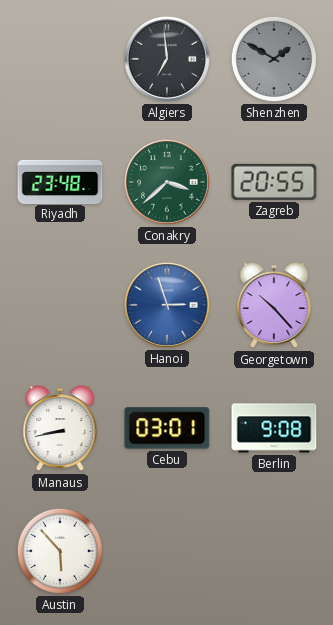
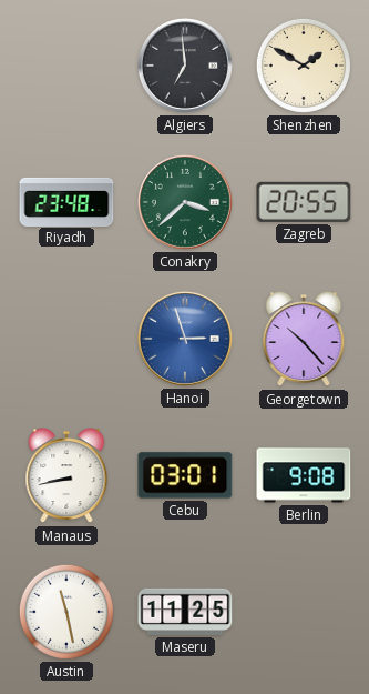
Shenzhen dial: grey -> cream (304, 66)
Austin: 5:53 -> 11:28 (66, 612)
Maseru: none -> 11:25 (185, 612)
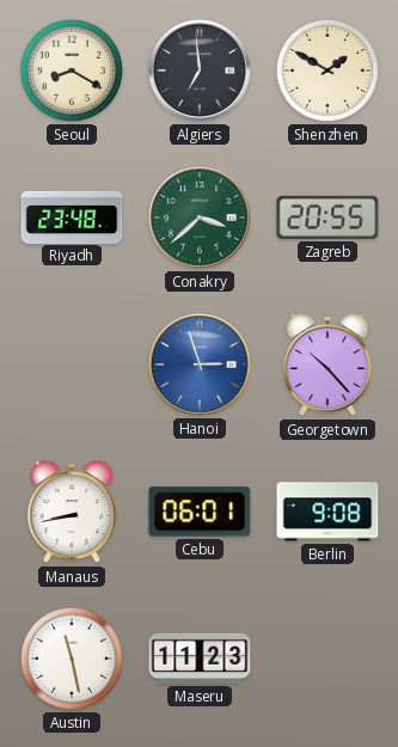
Seoul: none -> 8:20 (72, 71)
Cebu: 03:01 -> 06:01 (200, 512)
Maseru: 11:25 -> 11:23 (200, 659)
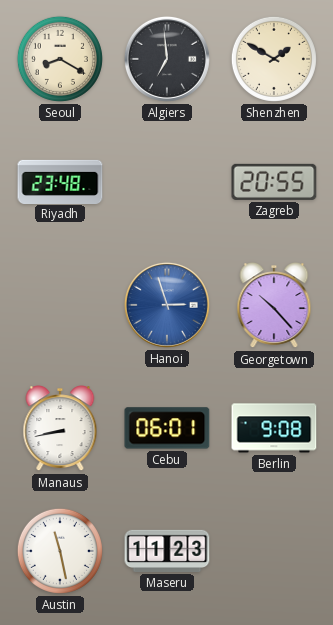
Conakry: 3:38 -> none (200, 218)
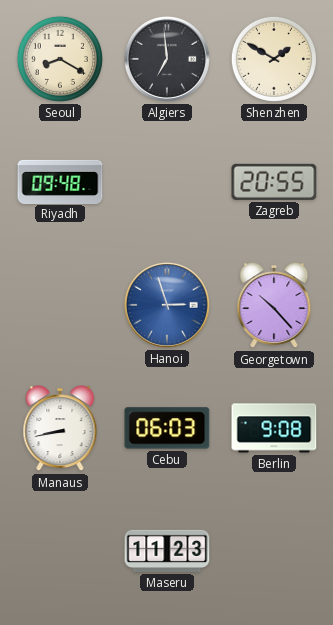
Riyadh: 23:48 -> 09:48 (60, 181)
Cebu: 06:01 -> 06:03 (167, 428)
Austin: 11:28 -> none (60, 551)
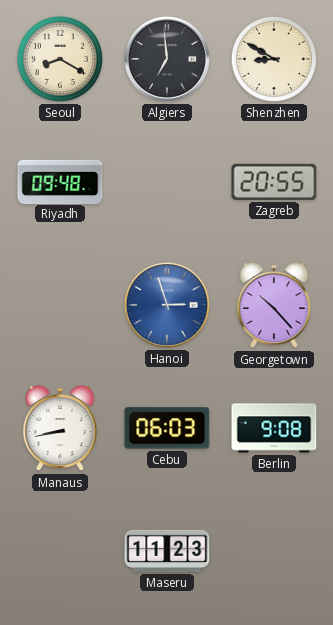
Shenzhen: 1:50 -> 8:50 (274, 59)
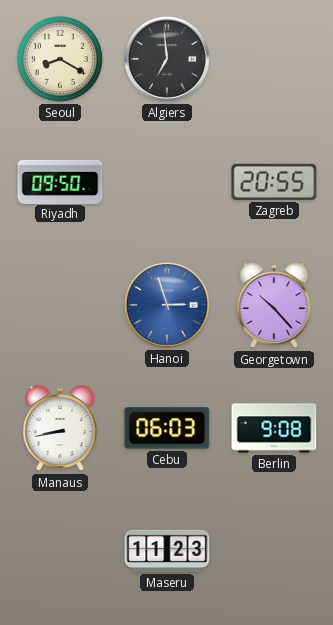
Shenzhen: 8:50 -> none (274, 59)
Riyadh: 09:48 -> 09:50 (60, 181)
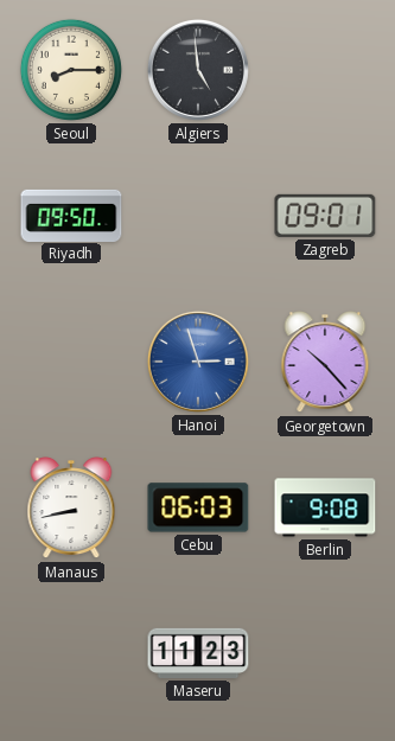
Seoul: 8:20 -> 8:15 (71, 70)
Algiers: 6:59 -> 4:59 (198, 70)
Zagreb: 20:55 -> 09:01 (325, 216)
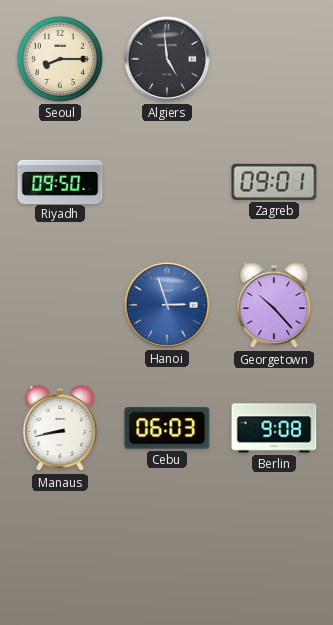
Maseru: 11:23 -> none (198, 653)
